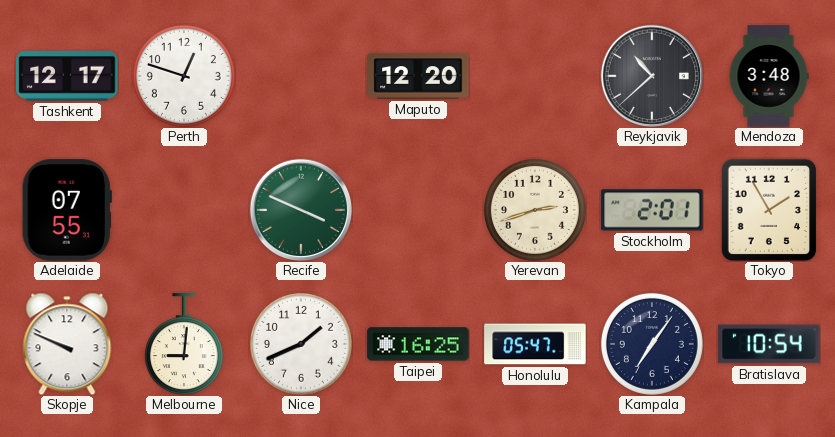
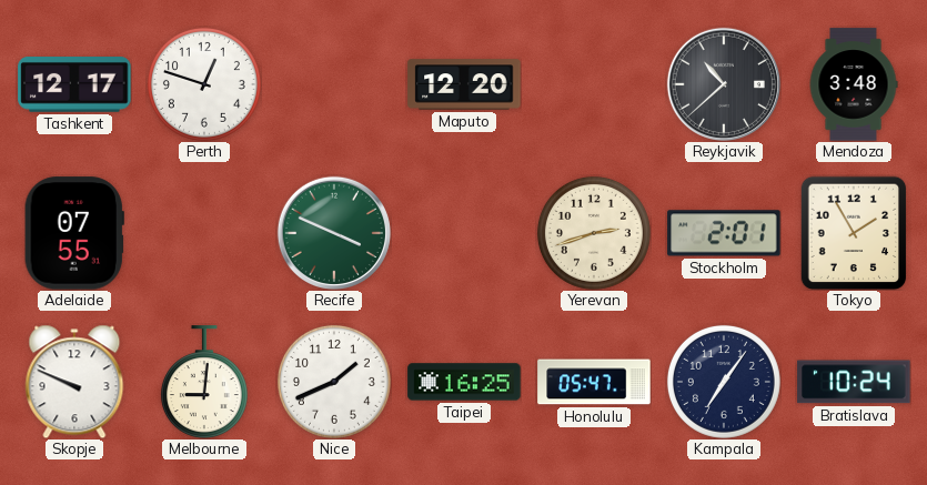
Bratislava: 10:54 -> 10:24 (854, 382)
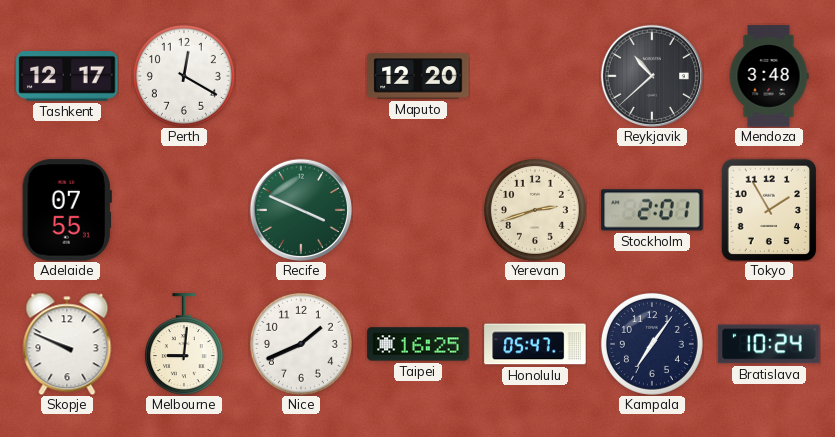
Perth: 12:48 -> 12:20 (184, 76)
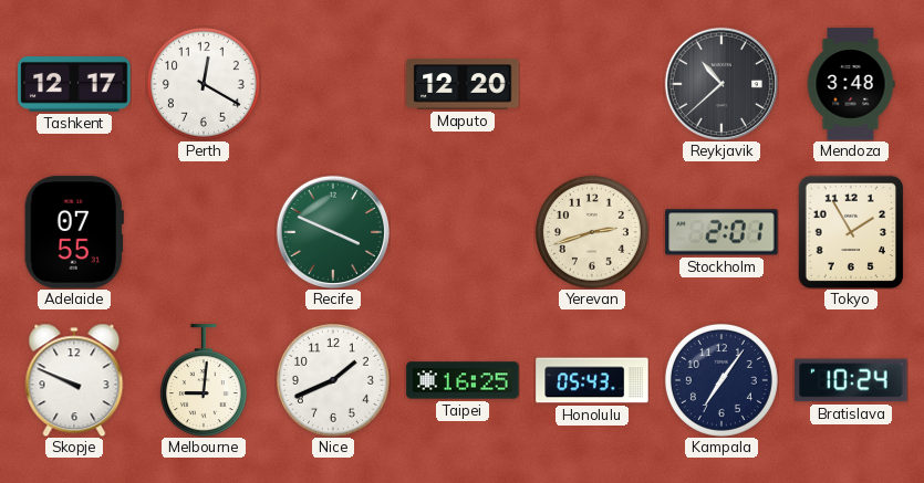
Honolulu: 05:47 -> 05:43 (592, 380)
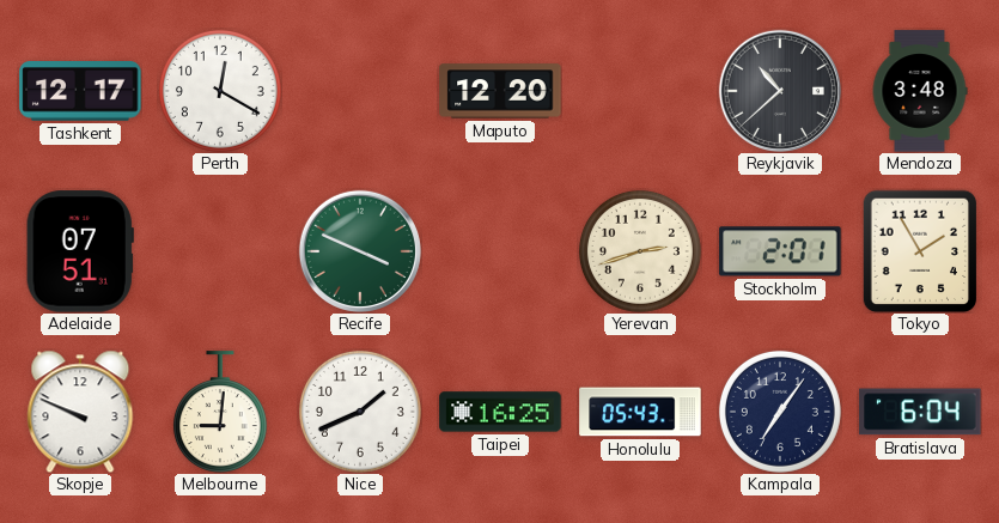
Adelaide: 07:55 -> 07:51 (80, 251)
Bratislava: 10:24 -> 6:04 (920, 412)
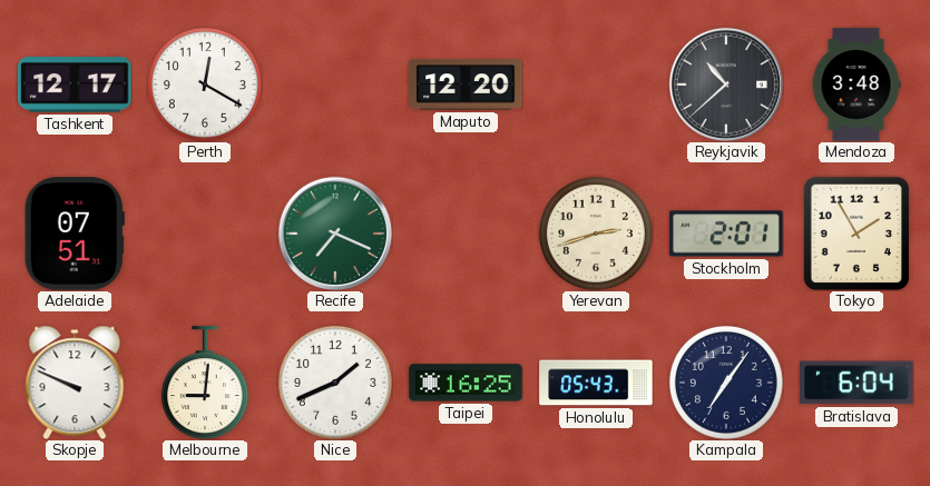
Recife: 3:49 -> 7:19 (335, 234)
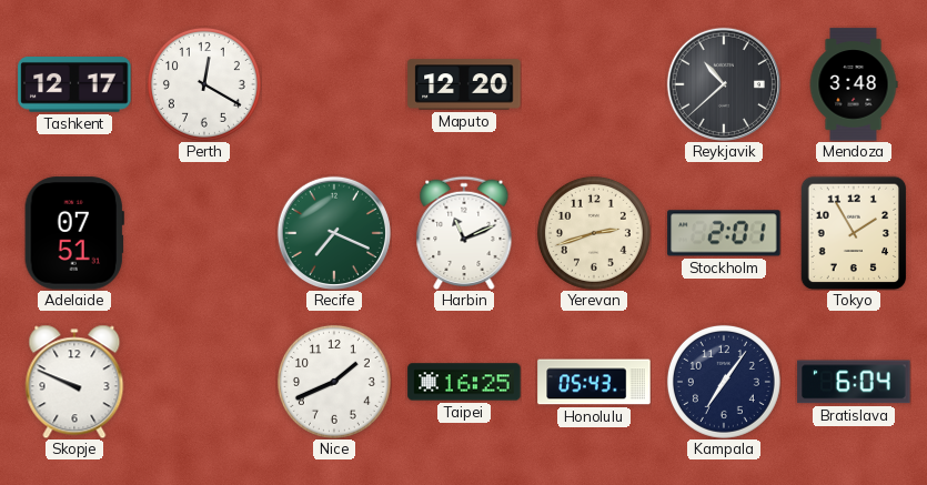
Harbin: none -> 11:11 (464, 232)
Melbourne: 9:01 -> none (205, 383)
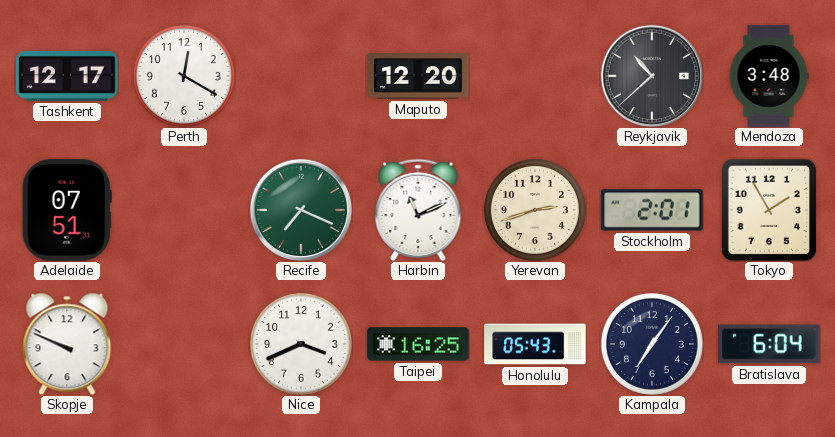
Nice: 1:41 -> 3:41 (301, 344)
